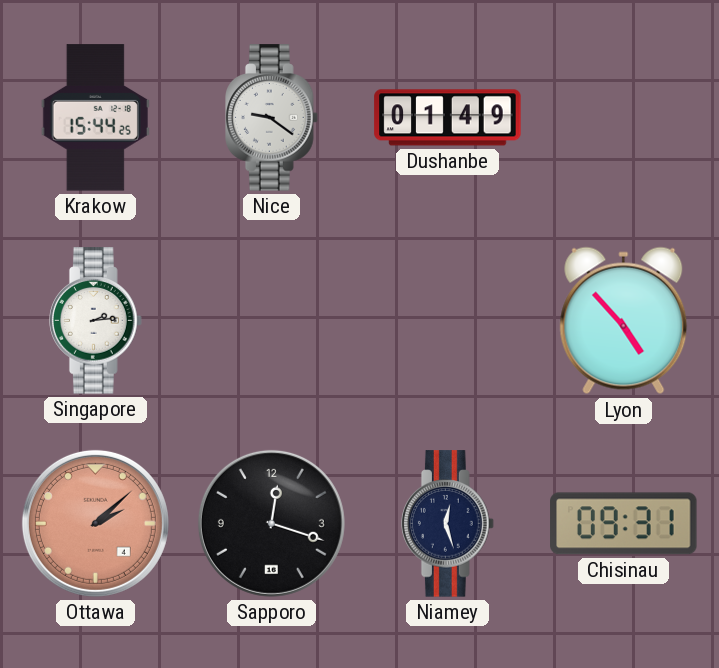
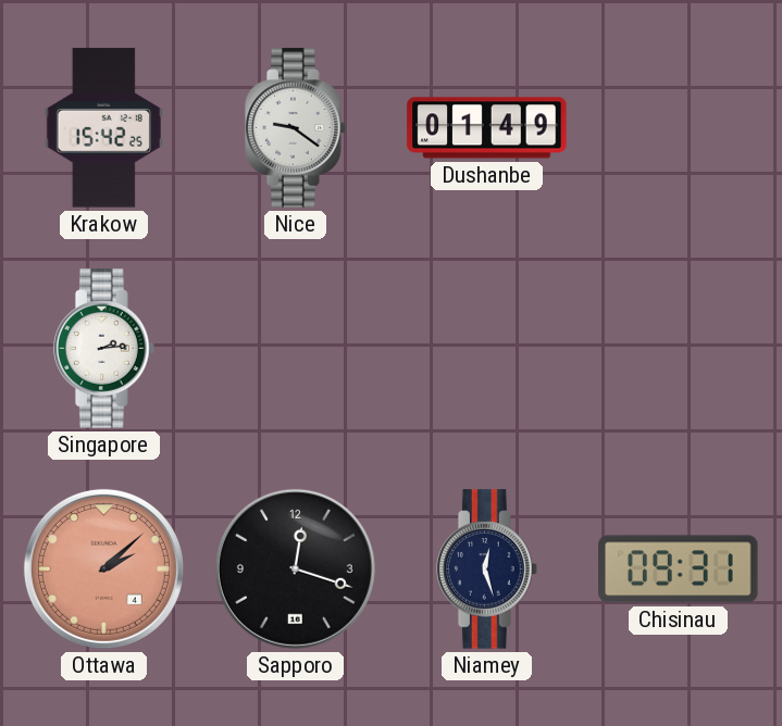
Krakow: 15:44 -> 15:42 (103, 128)
Lyon: 4:53 -> none (624, 321)
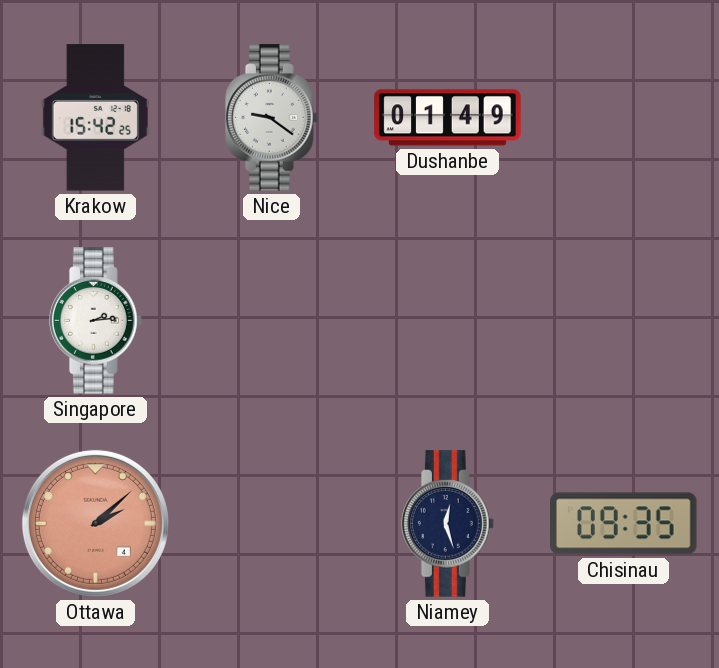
Sapporo: 12:18 -> none (295, 568)
Chisinau: 09:31 -> 09:35 (624, 524)
